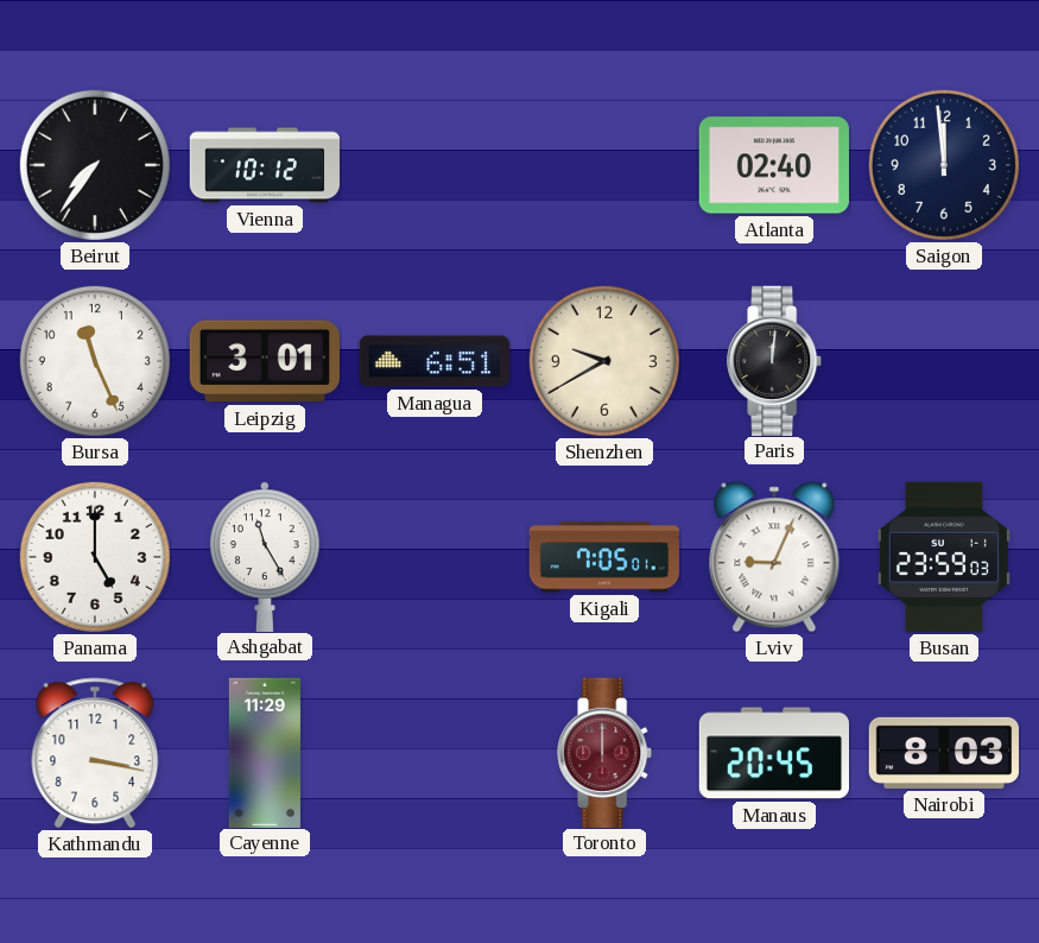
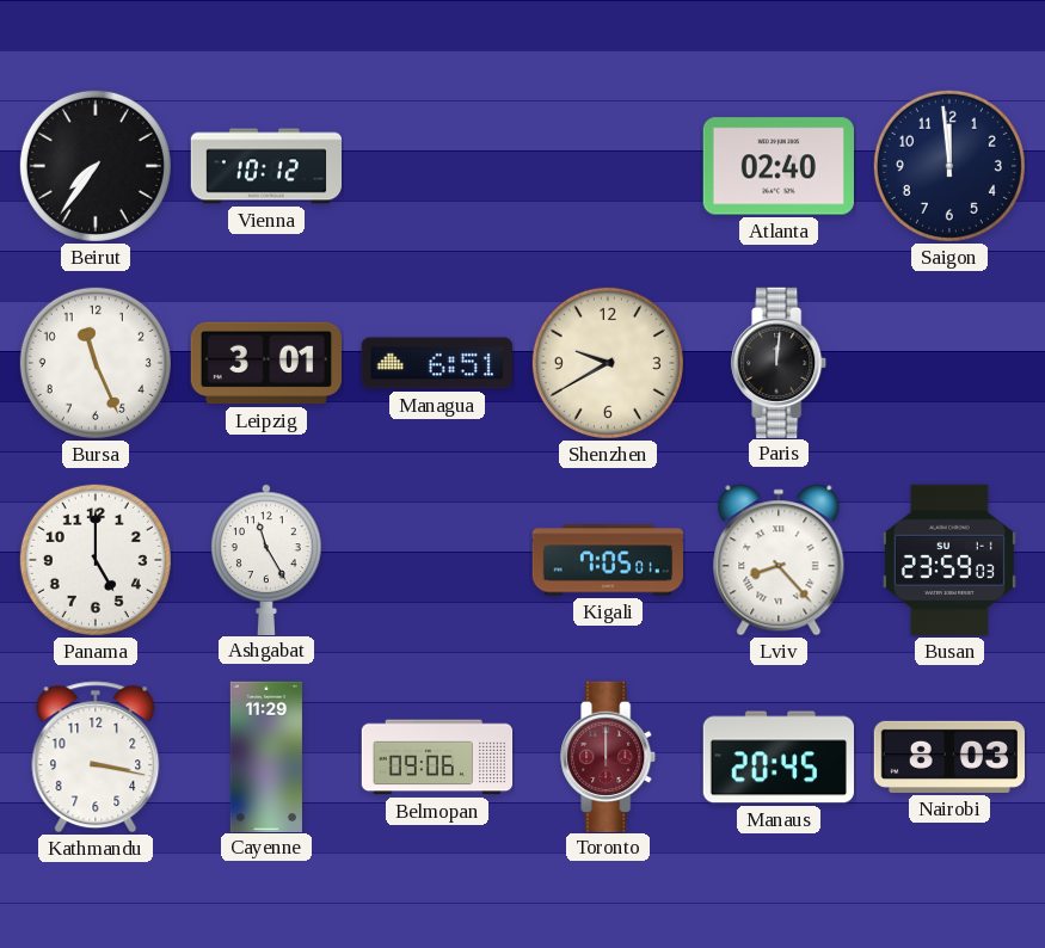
Lviv: 9:04 -> 8:23 (779, 560)
Belmopan: none -> 09:06 (437, 757)
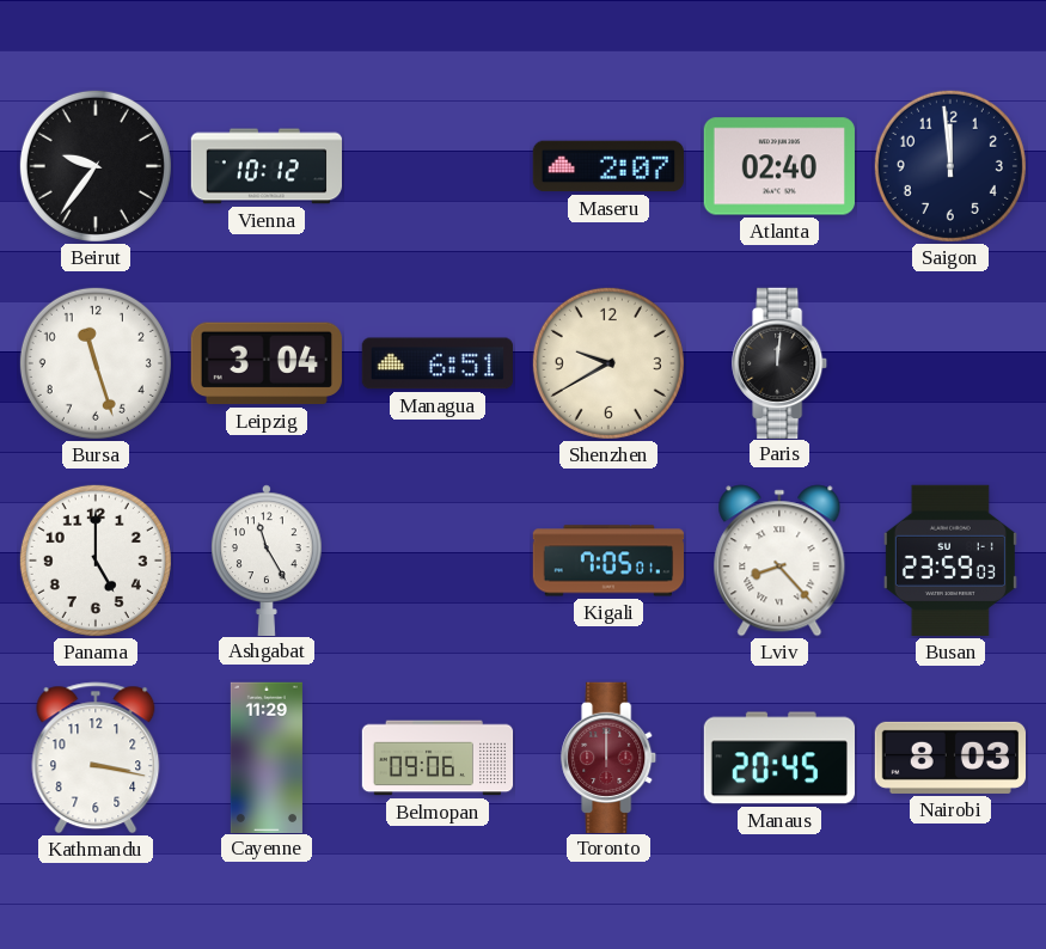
Beirut: 7:36 -> 9:36 (96, 166)
Maseru: none -> 2:07 (608, 166)
Bursa: 11:26 -> 11:27 (96, 363)
Leipzig: 3:01 -> 3:04 (267, 363)
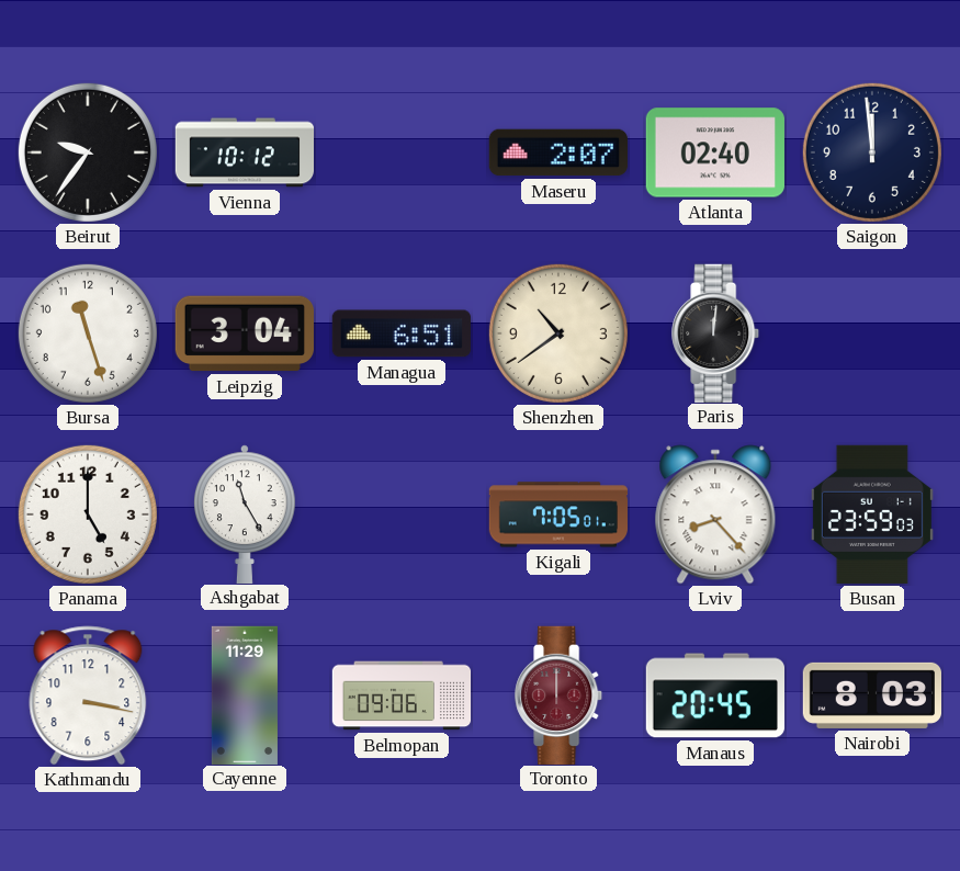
Shenzhen: 9:40 -> 10:39 (558, 333)
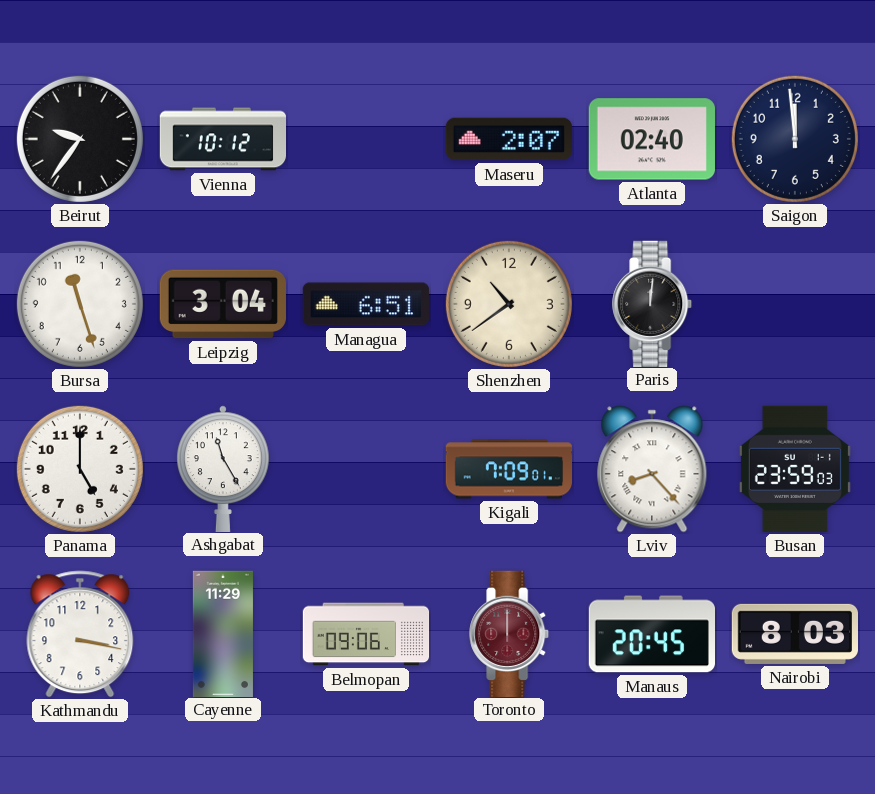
Kigali: 7:05 -> 7:09 (508, 469)
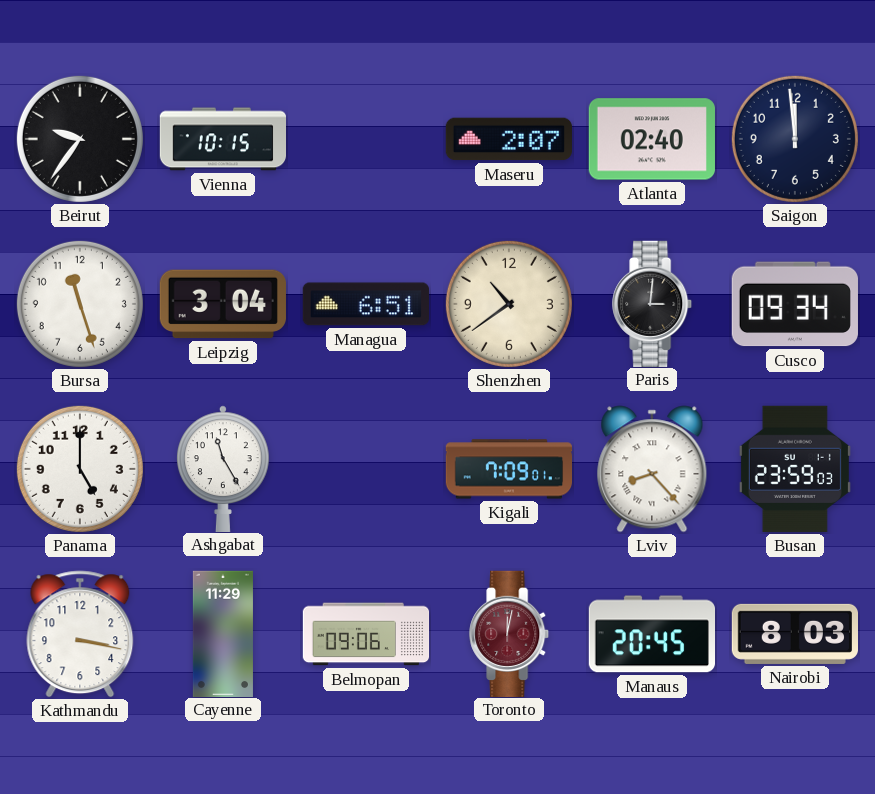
Vienna: 10:12 -> 10:15 (222, 139)
Paris: 12:01 -> 3:01 (653, 303)
Cusco: none -> 09:34 (795, 304)
Toronto: 12:00 -> 12:02 (510, 633)
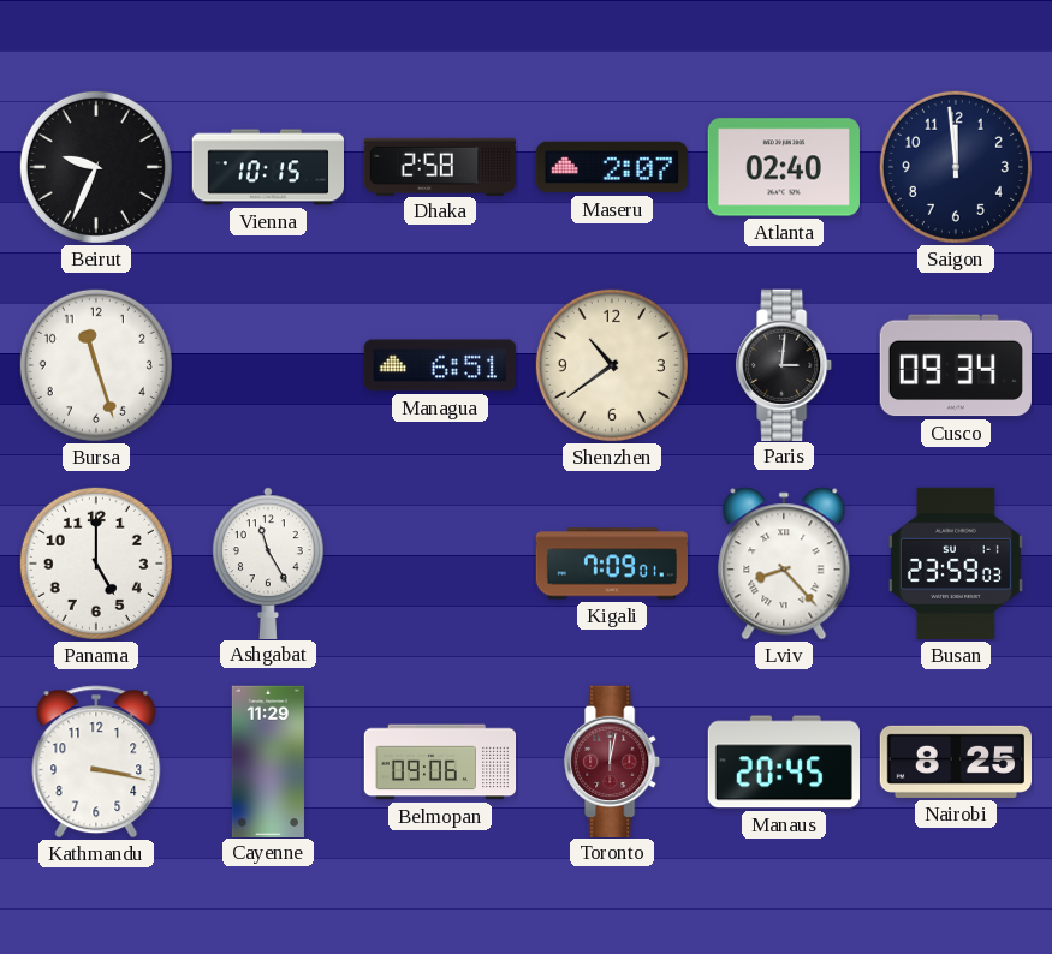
Beirut: 9:36 -> 9:34 (96, 167)
Dhaka: none -> 2:58 (439, 166)
Leipzig: 3:04 -> none (223, 304)
Nairobi: 8:03 -> 8:25 (955, 762)
